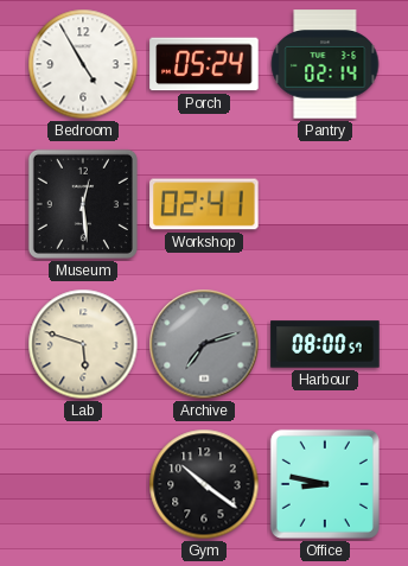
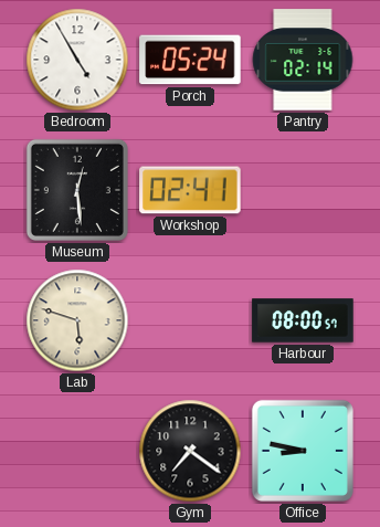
Archive: 7:12 -> none (204, 344)
Gym: 10:21 -> 7:21 (190, 451)
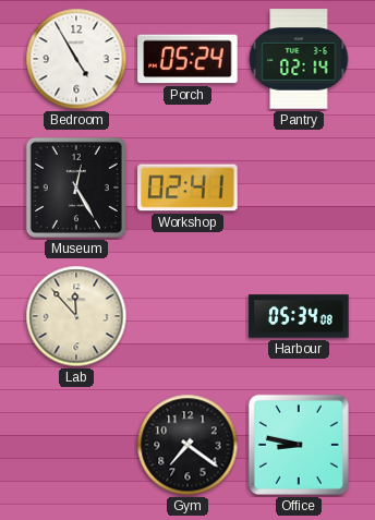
Museum: 12:29 -> 12:25 (76, 188)
Lab: 5:48 -> 11:53 (76, 316)
Harbour: 08:00 -> 05:34 (299, 316)
